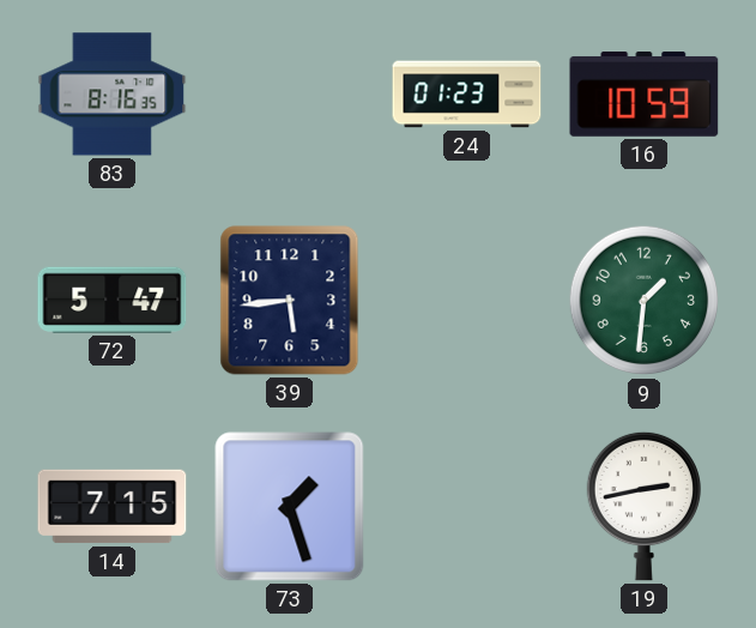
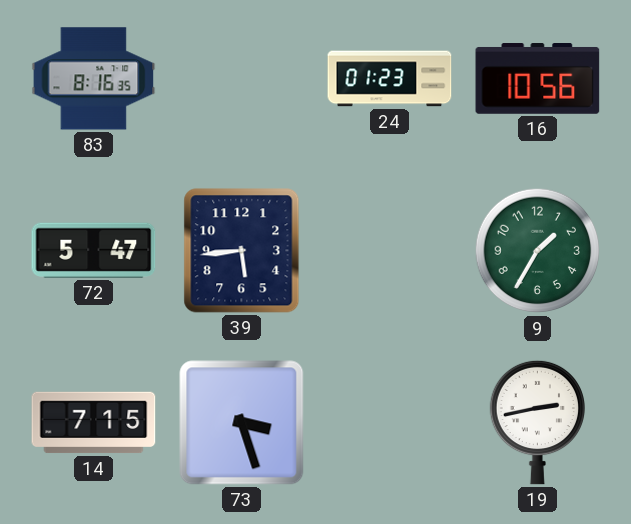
16: 10:59 -> 10:56 (538, 79)
9: 1:31 -> 1:35 (538, 251)
73: 1:27 -> 3:27 (242, 423)
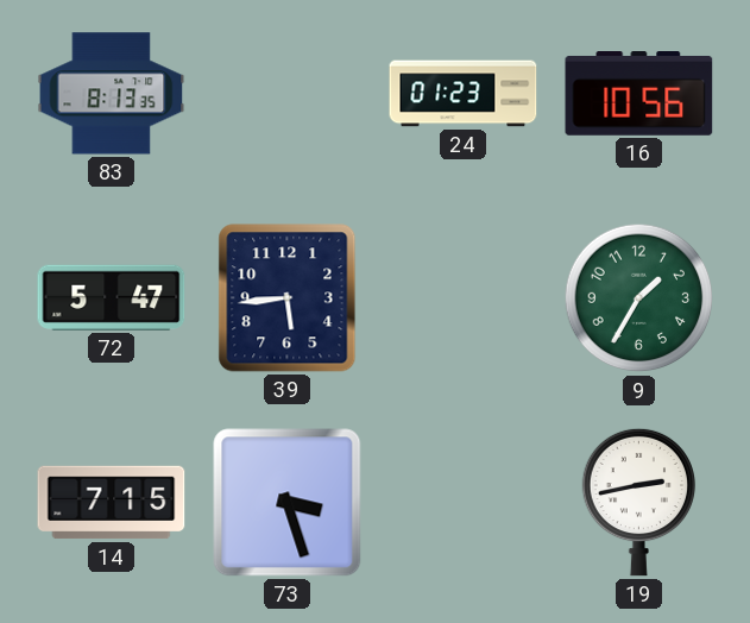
83: 8:16 -> 8:13 (112, 94)
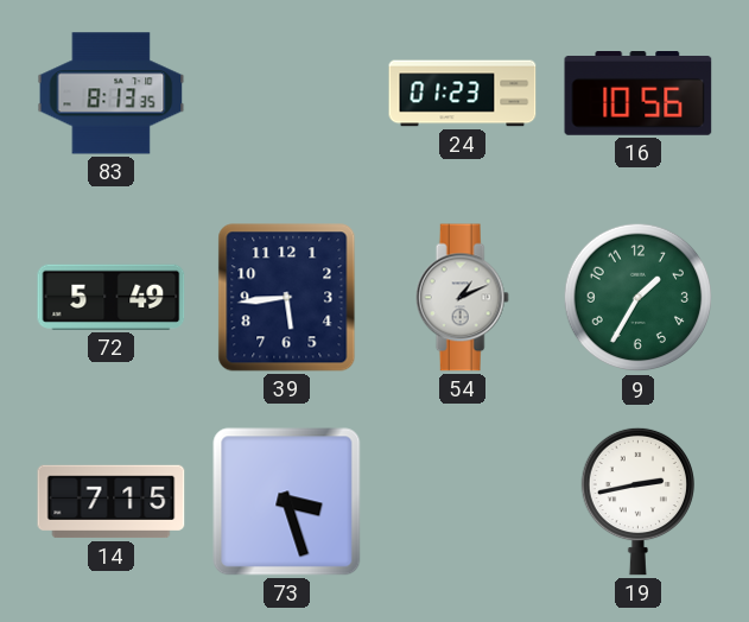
72: 5:47 -> 5:49 (112, 297)
54: none -> 1:11 (462, 298)
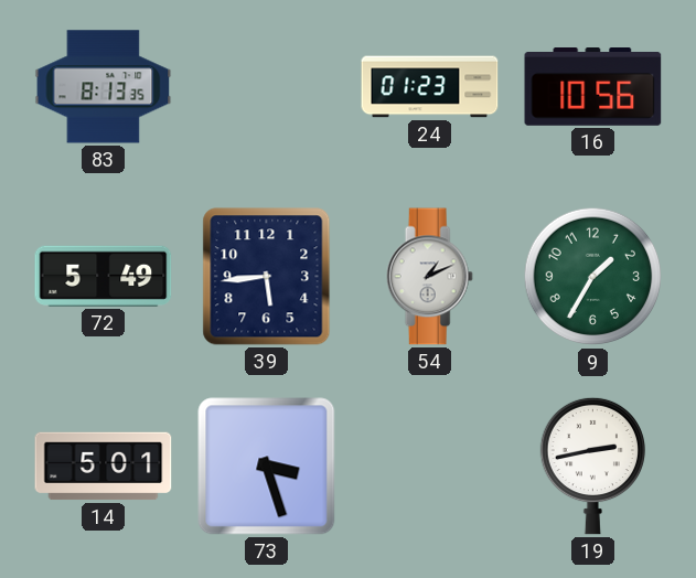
14: 7:15 -> 5:01 (104, 467)
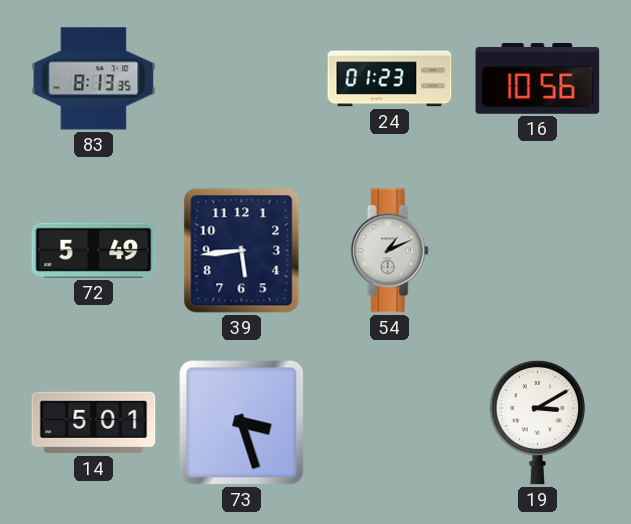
9: 1:35 -> none (593, 277)
19: 2:43 -> 3:10 (537, 422)
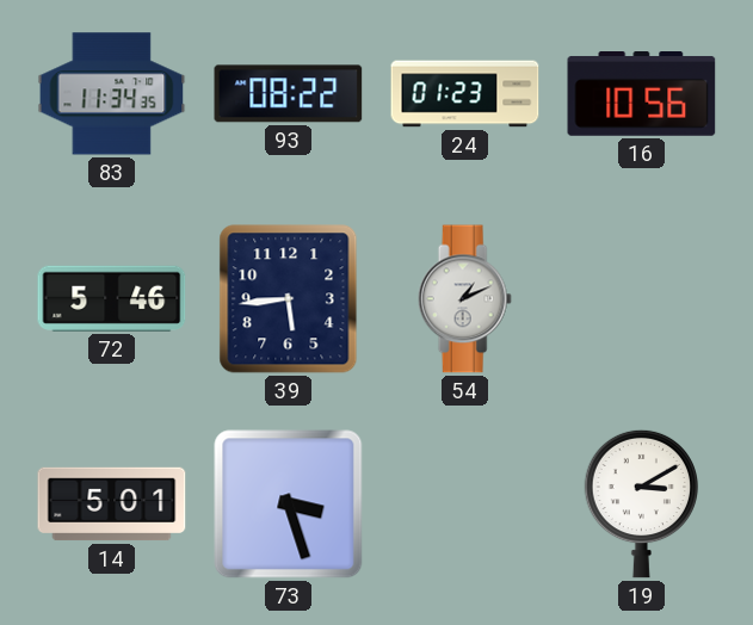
83: 8:13 -> 11:34 (112, 94)
93: none -> 08:22 (289, 94)
72: 5:49 -> 5:46 (112, 298)
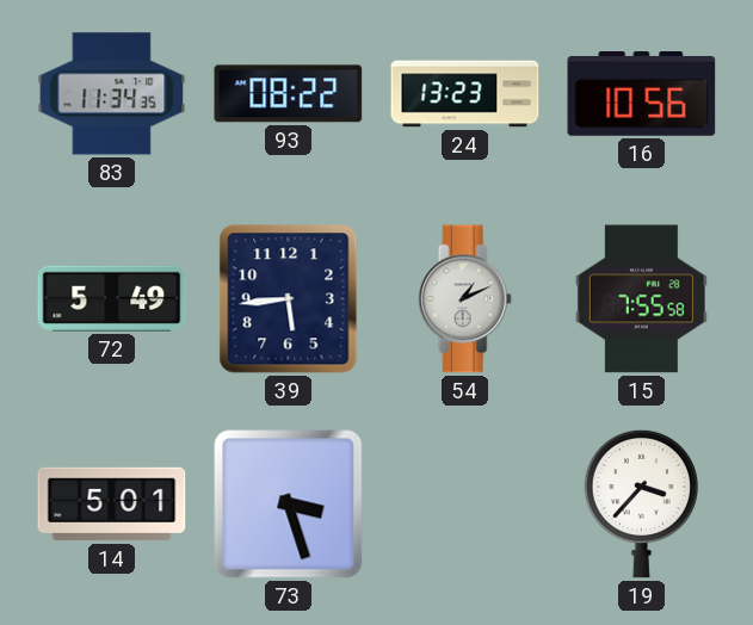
24: 01:23 -> 13:23 (465, 94)
72: 5:46 -> 5:49 (112, 298)
15: none -> 7:55 (641, 299)
19: 3:10 -> 3:37 (641, 503)
